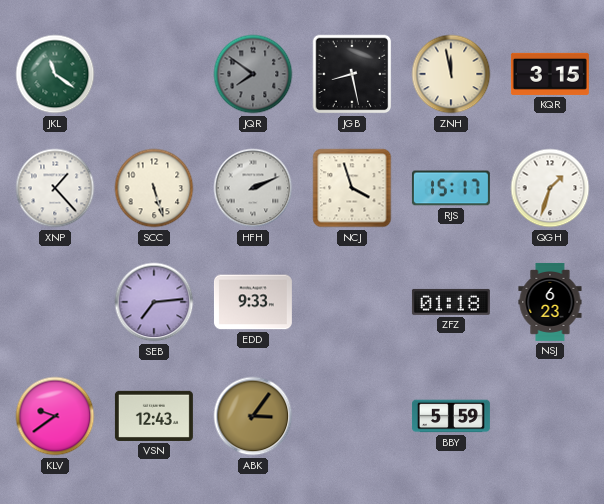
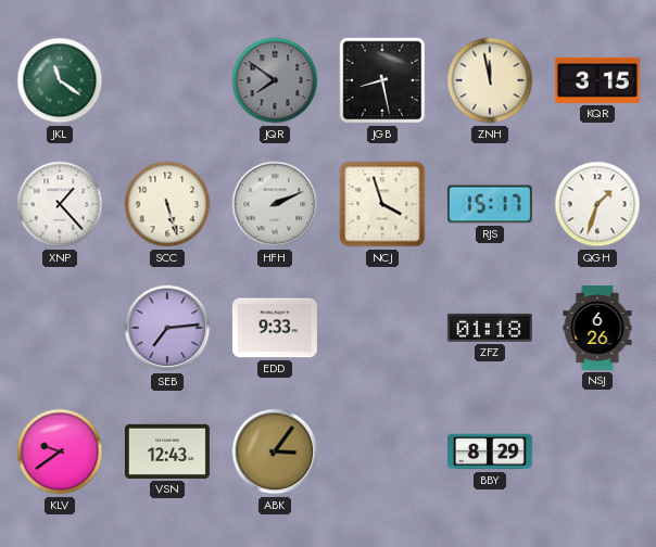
NSJ: 6:23 -> 6:26 (597, 328)
BBY: 5:59 -> 8:29 (490, 451)
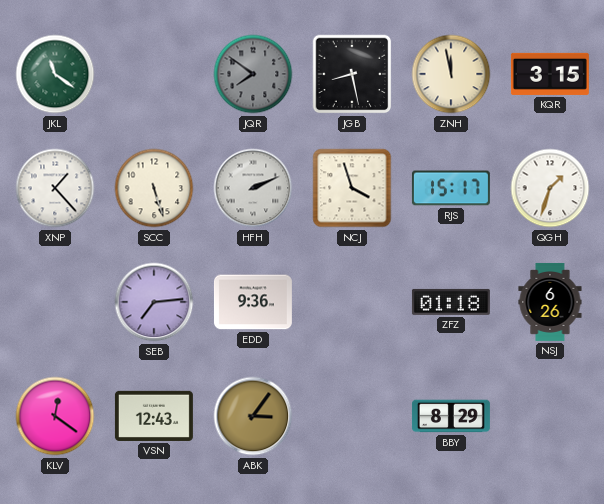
EDD: 9:33 -> 9:36 (253, 302)
KLV: 9:39 -> 12:21 (55, 416)
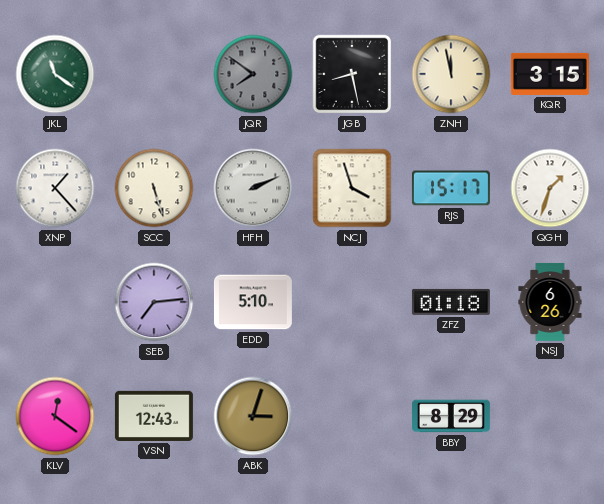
EDD: 9:36 -> 5:10 (253, 302)
ABK: 3:06 -> 3:03 (253, 416)
